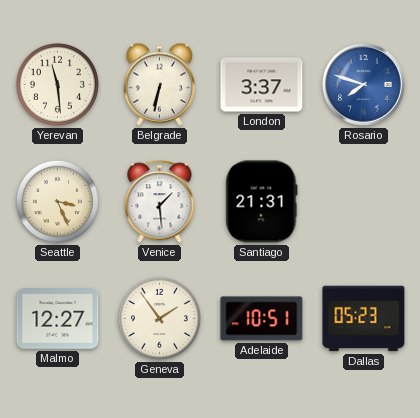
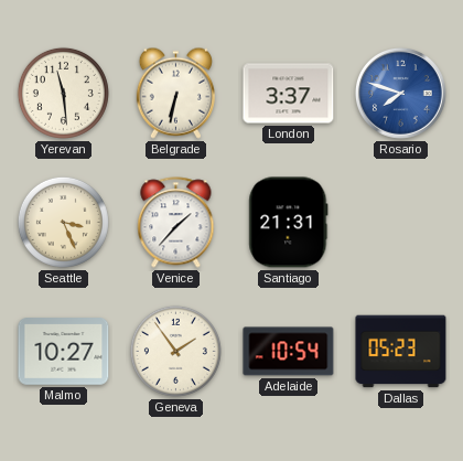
Venice: 1:29 -> 1:37 (176, 223)
Malmo: 12:27 -> 10:27 (64, 352)
Adelaide: 10:51 -> 10:54 (289, 352)
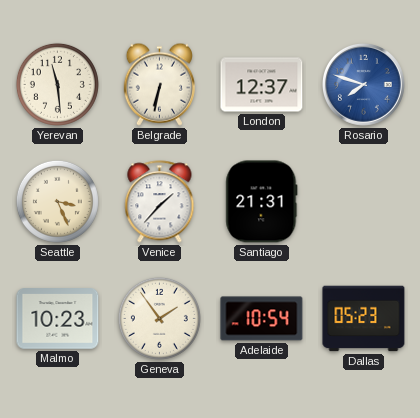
London: 3:37 -> 12:37 (262, 85)
Malmo: 10:27 -> 10:23 (58, 319)
